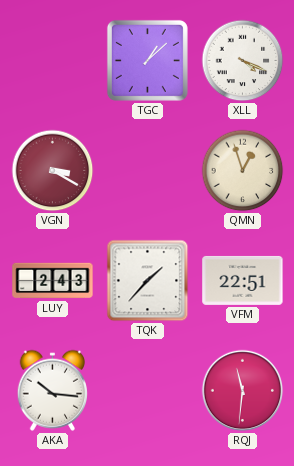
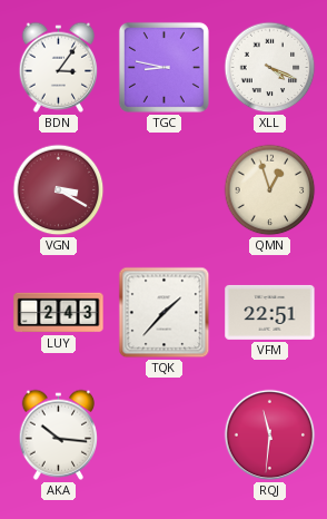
BDN: none -> 3:06 (58, 67)
TGC: 1:08 -> 8:47 (163, 67)
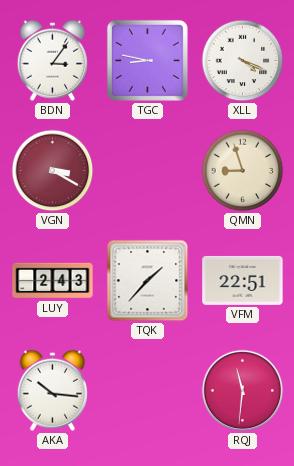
QMN: 12:57 -> 8:57 (243, 171)
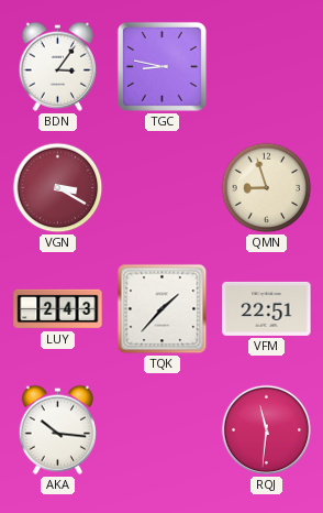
XLL: 4:19 -> none (243, 61)
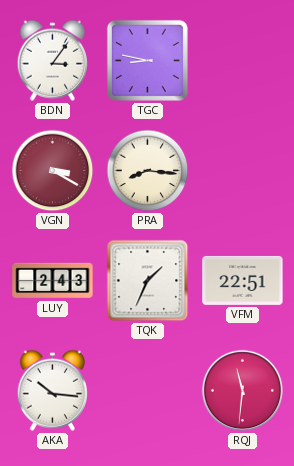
PRA: none -> 8:16 (148, 171)
QMN: 8:57 -> none (267, 188)
TQK: 1:37 -> 1:34 (148, 281)
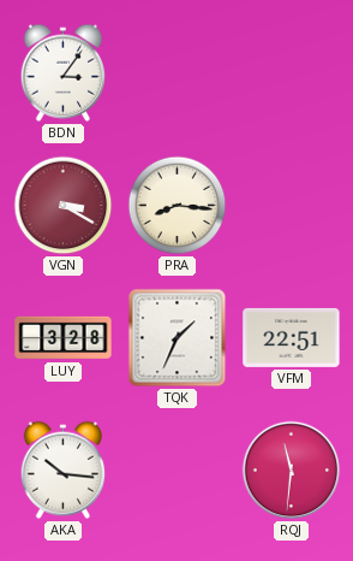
TGC: 8:47 -> none (147, 60)
LUY: 2:43 -> 3:28 (64, 338)
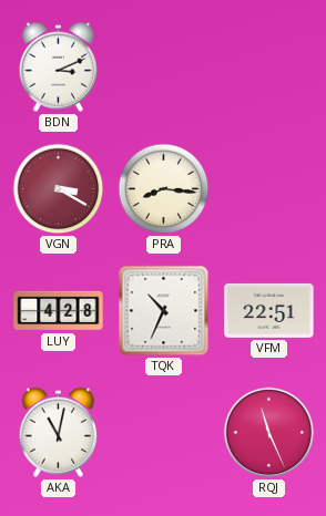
BDN: 3:06 -> 3:11 (58, 66)
LUY: 3:28 -> 4:28 (59, 311)
TQK: 1:34 -> 10:34 (164, 311)
AKA: 10:16 -> 11:02 (58, 432)
RQJ: 11:31 -> 11:26 (269, 433)
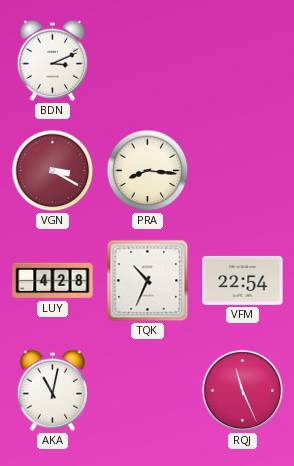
VFM: 22:51 -> 22:54 (243, 280)
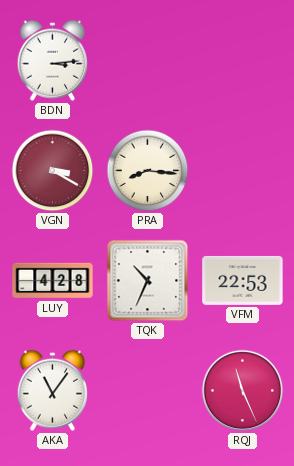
BDN: 3:11 -> 3:14 (52, 60)
VFM: 22:54 -> 22:53 (243, 280)
AKA: 11:02 -> 11:06 (52, 390)
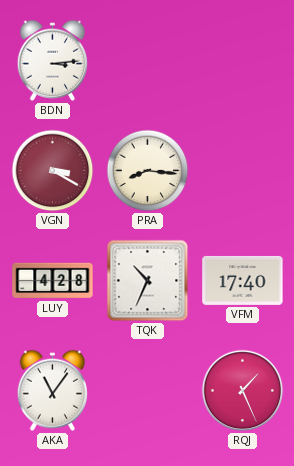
VFM: 22:53 -> 17:40 (243, 280)
RQJ: 11:26 -> 1:26 (243, 391)
